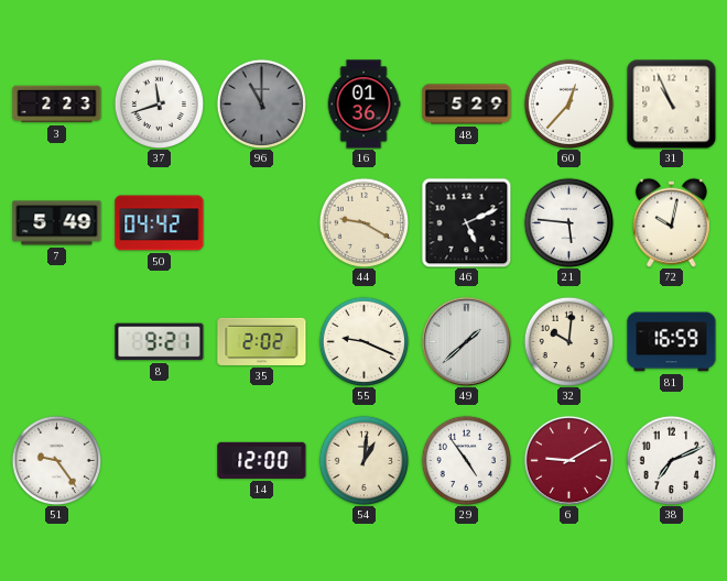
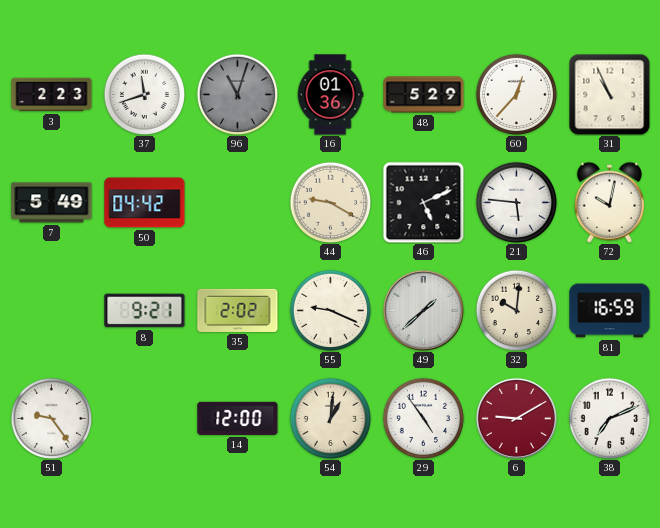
96: 11:00 -> 11:03 (237, 94)
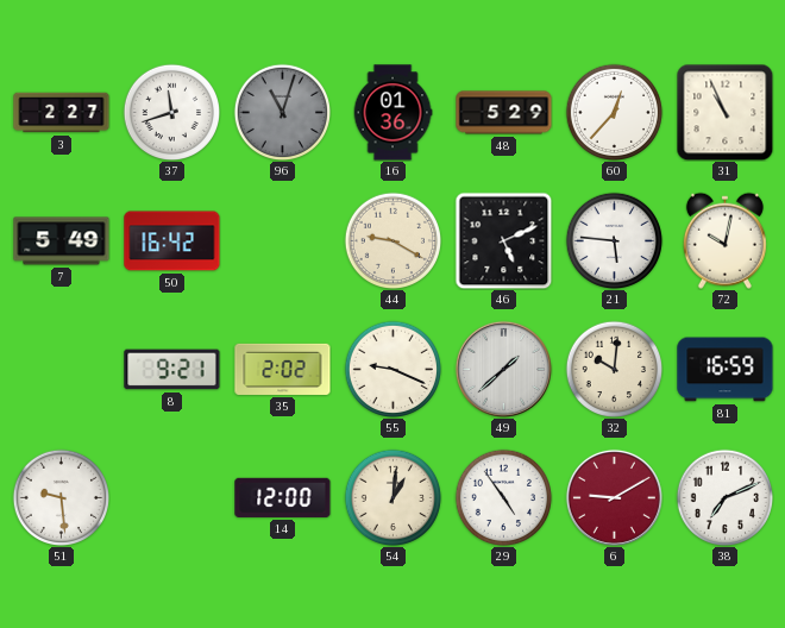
3: 2:23 -> 2:27 (62, 113)
50: 04:42 -> 16:42 (172, 241)
51: 9:24 -> 9:29 (61, 497)
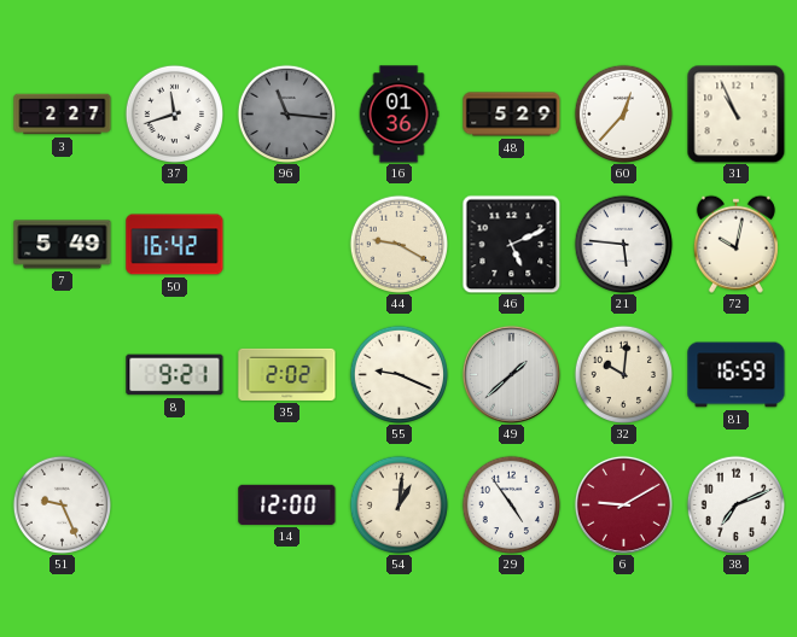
96: 11:03 -> 11:16 (286, 113)
51: 9:29 -> 9:26 (62, 504)
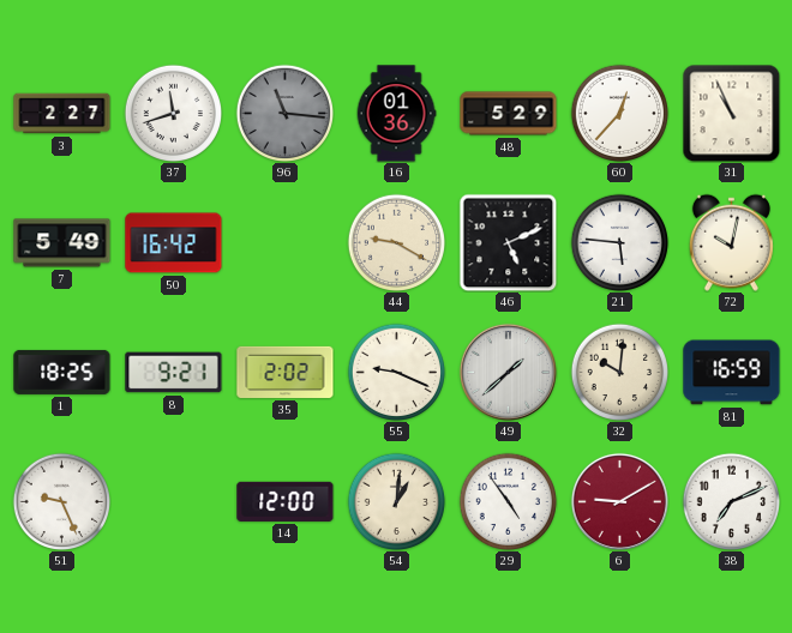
1: none -> 18:25 (62, 372)
